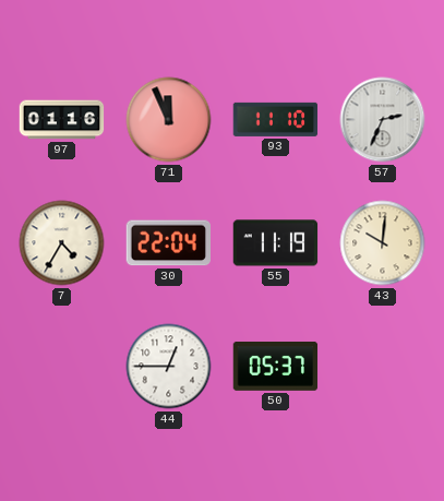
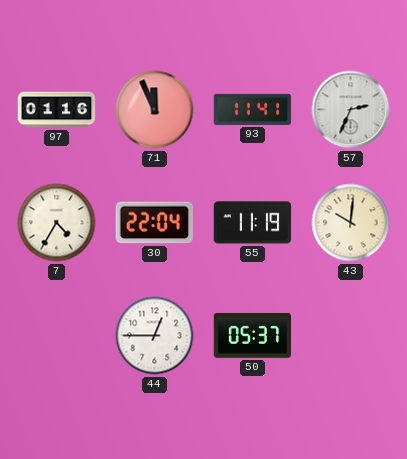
93: 11:10 -> 11:41 (253, 109)
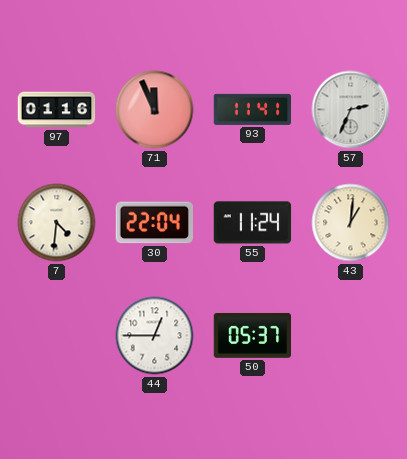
7: 4:35 -> 4:31 (57, 223)
55: 11:19 -> 11:24 (253, 223)
43: 10:01 -> 1:01 (351, 223)
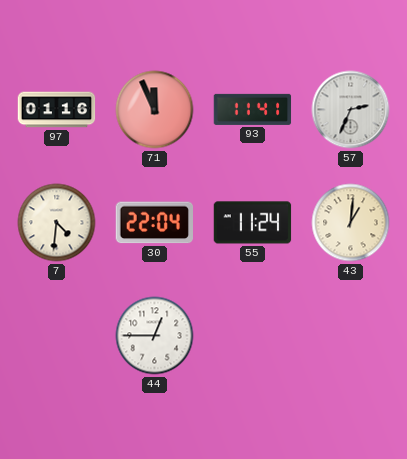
50: 05:37 -> none (253, 335)
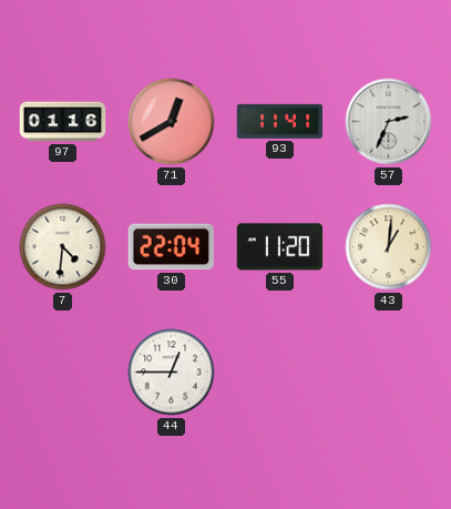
71: 11:56 -> 12:40 (172, 122)
55: 11:24 -> 11:20 (280, 247)
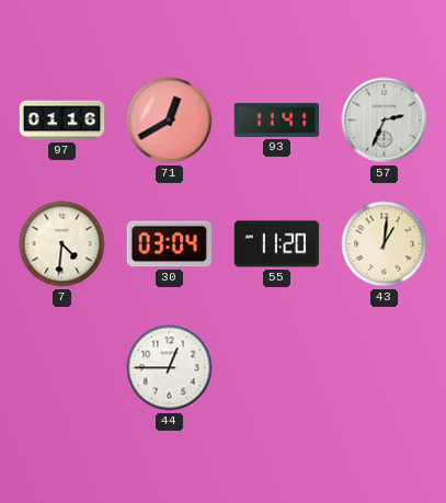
30: 22:04 -> 03:04 (169, 244)
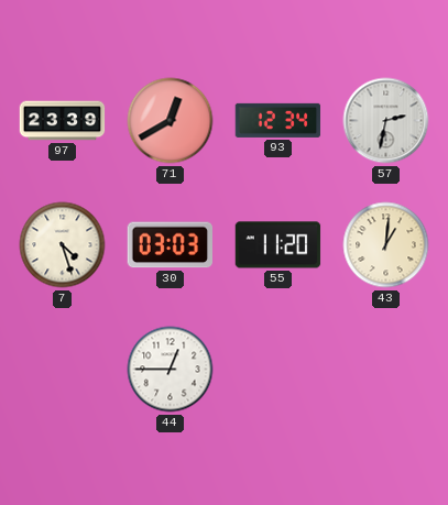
97: 01:16 -> 23:39 (63, 121)
93: 11:41 -> 12:34 (278, 120)
57: 2:34 -> 2:32 (386, 121)
7: 4:31 -> 4:27 (63, 245)
30: 03:04 -> 03:03 (170, 245)
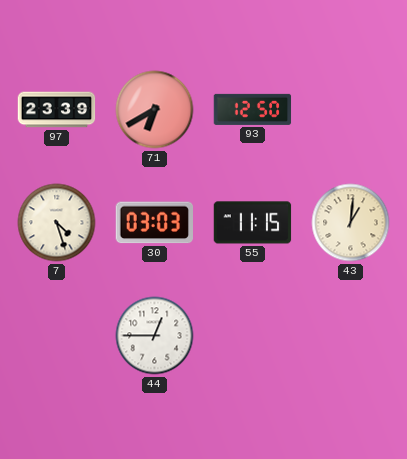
71: 12:40 -> 6:40 (155, 110)
93: 12:34 -> 12:50 (253, 109)
57: 2:32 -> none (386, 121)
55: 11:20 -> 11:15 (253, 223)
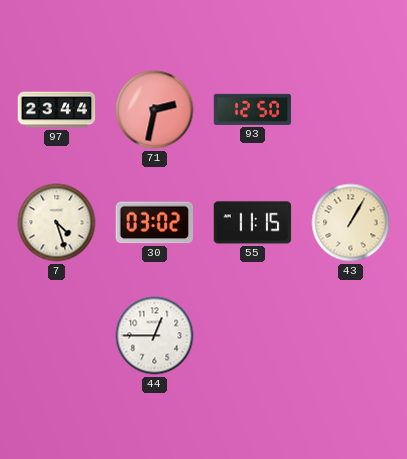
97: 23:39 -> 23:44 (57, 110)
71: 6:40 -> 2:32 (155, 110)
30: 03:03 -> 03:02 (154, 223)
43: 1:01 -> 1:05 (351, 223)
